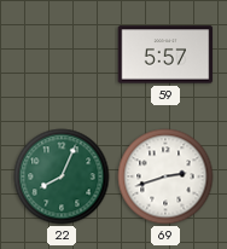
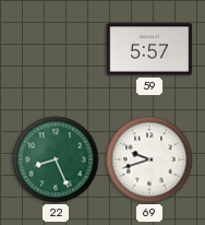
22: 8:04 -> 8:26 (56, 159)
69: 2:42 -> 9:42 (149, 159)
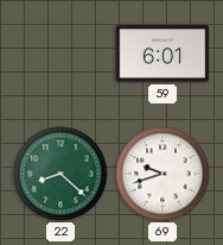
59: 5:57 -> 6:01 (163, 54)
22: 8:26 -> 8:22 (60, 174)
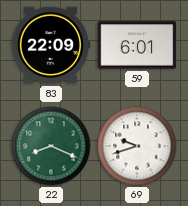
83: none -> 22:09 (51, 45)
22: 8:22 -> 8:19 (51, 146)
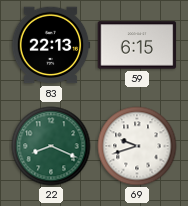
83: 22:09 -> 22:13 (51, 45)
59: 6:01 -> 6:15 (137, 45)
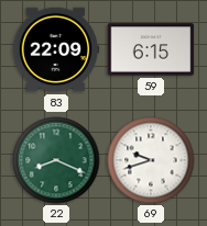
83: 22:13 -> 22:09 (56, 49)
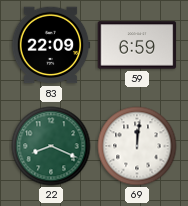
59: 6:15 -> 6:59 (137, 45)
69: 9:42 -> 12:01 (137, 146)
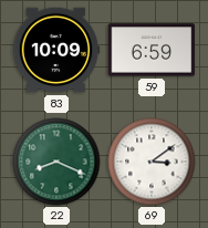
83: 22:09 -> 10:09 (56, 50)
69: 12:01 -> 3:09 (152, 162)
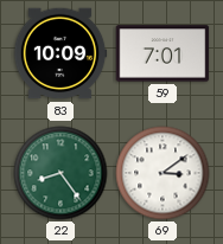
59: 6:59 -> 7:01 (163, 53)
22: 8:19 -> 8:24 (60, 173)
